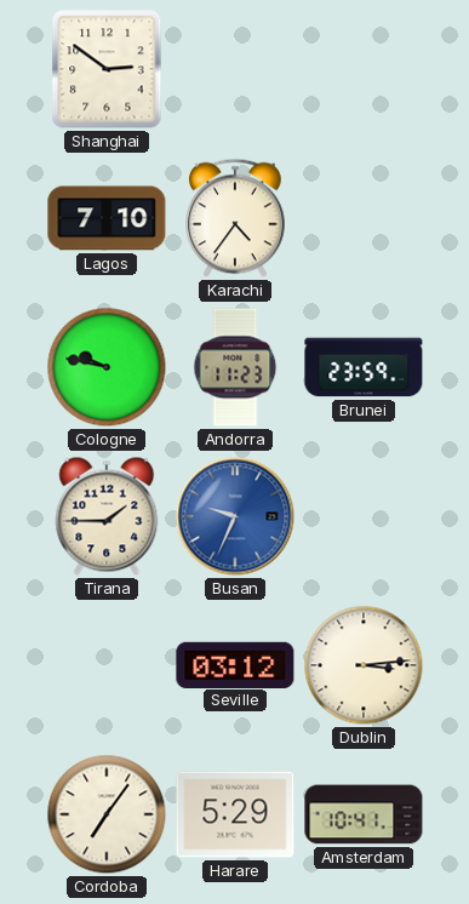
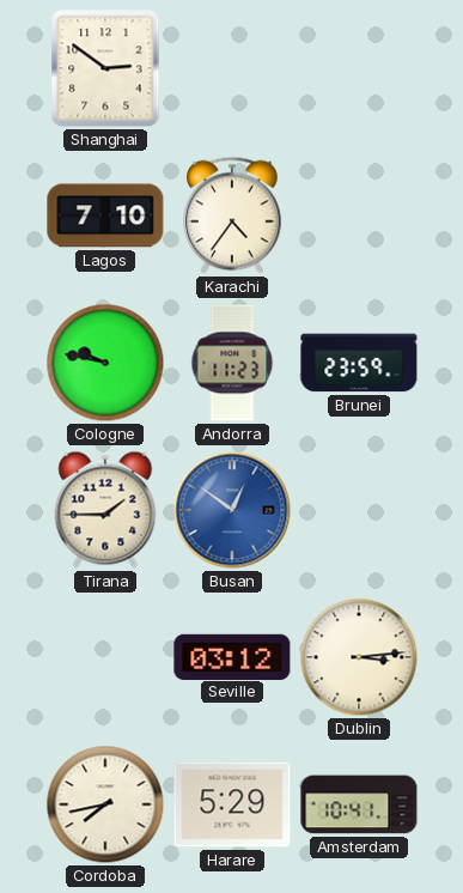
Busan: 9:34 -> 12:51 (232, 510)
Cordoba: 7:06 -> 7:43 (105, 804)
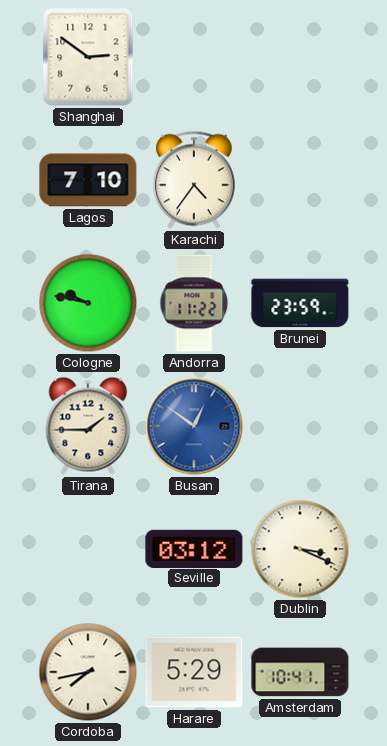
Andorra: 11:23 -> 11:22 (194, 303)
Dublin: 3:14 -> 3:19 (300, 549)
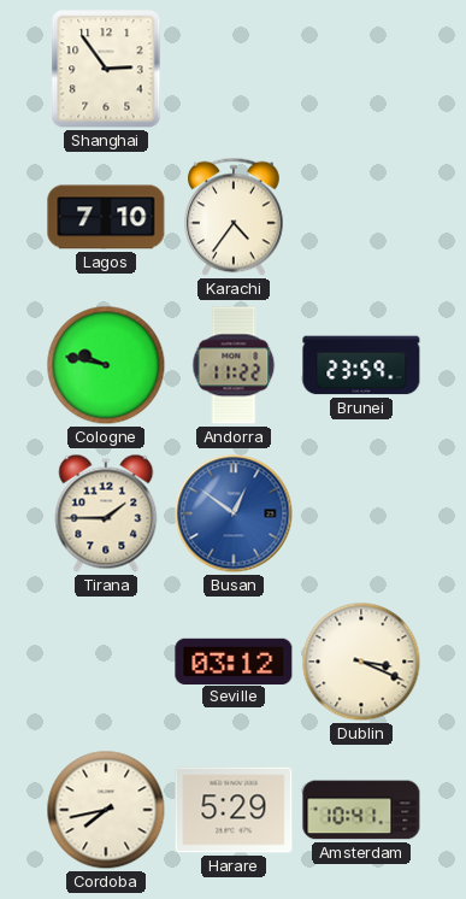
Shanghai: 2:51 -> 2:54 (106, 69)
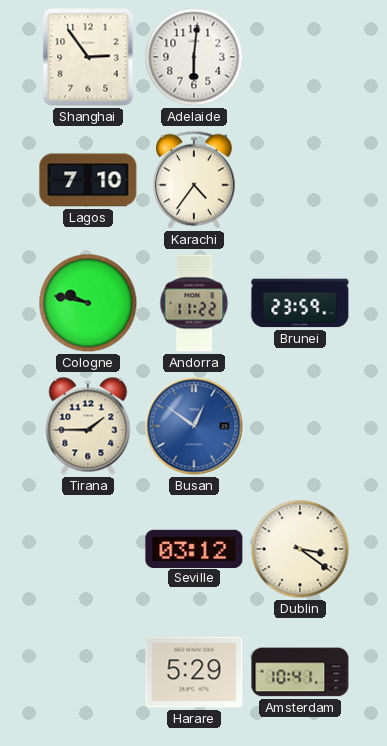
Adelaide: none -> 6:01 (194, 57)
Dublin: 3:19 -> 3:21 (300, 549)
Cordoba: 7:43 -> none (106, 810)
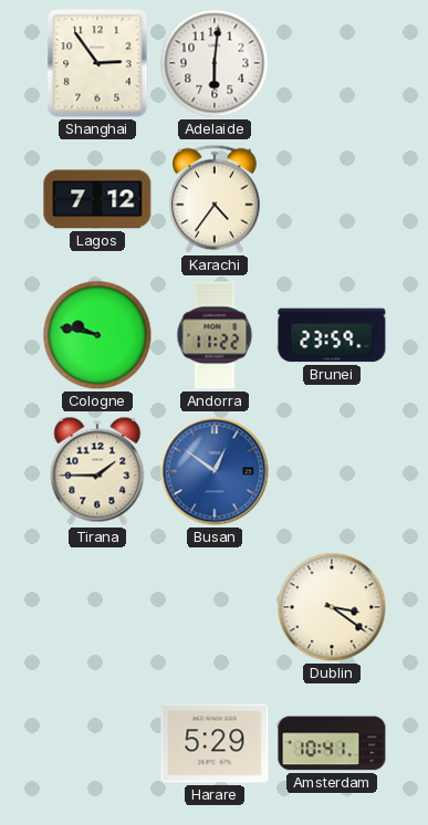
Lagos: 7:10 -> 7:12 (97, 199)
Seville: 03:12 -> none (194, 548)
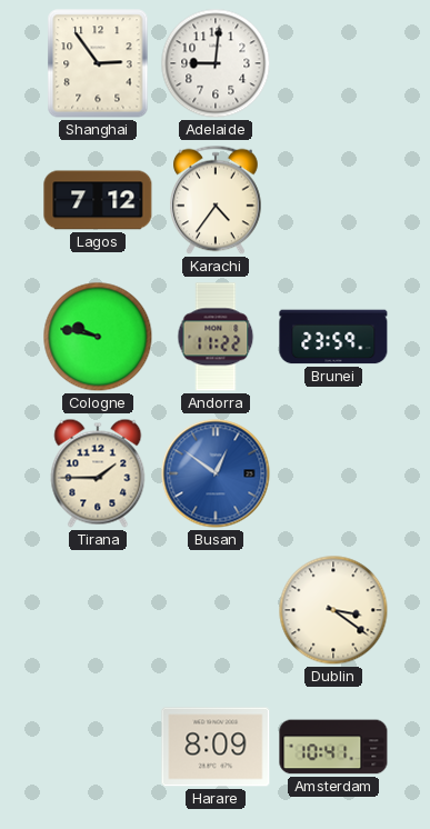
Adelaide: 6:01 -> 9:01 (216, 63)
Harare: 5:29 -> 8:09 (216, 747)
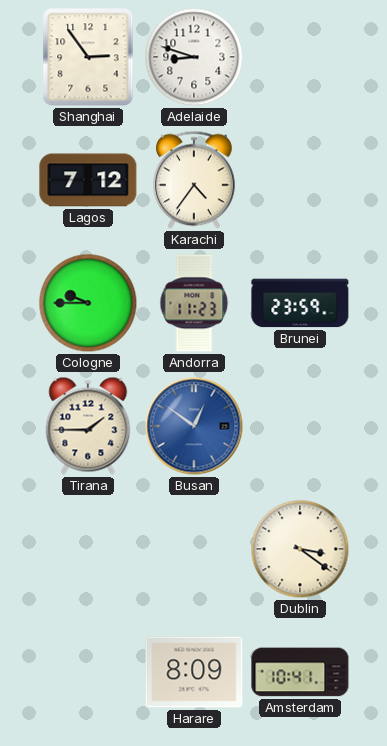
Adelaide: 9:01 -> 8:48 (194, 57)
Cologne: 9:47 -> 9:45 (88, 303)
Andorra: 11:22 -> 11:23 (194, 303)
